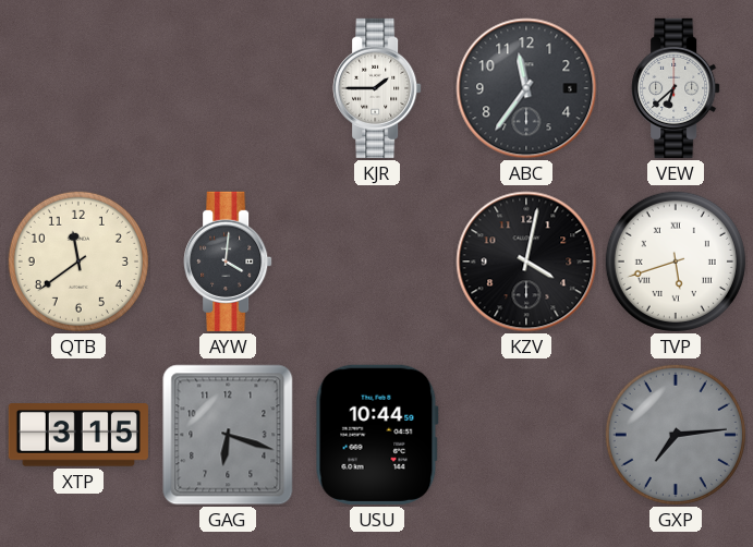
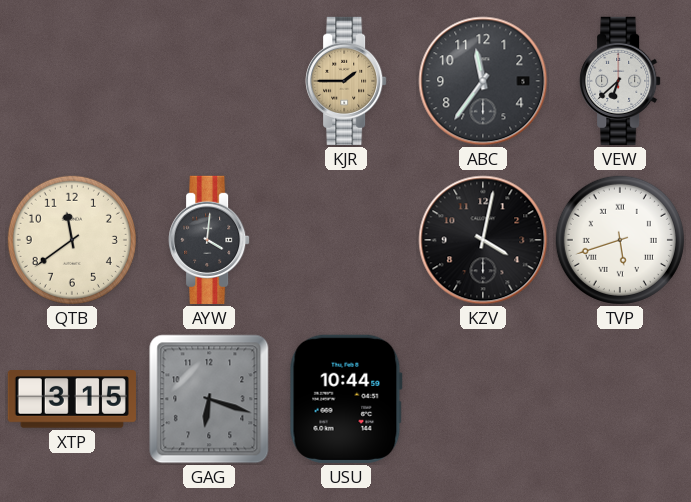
KJR dial: white -> champagne (346, 81)
GXP: 7:14 -> none (676, 435)
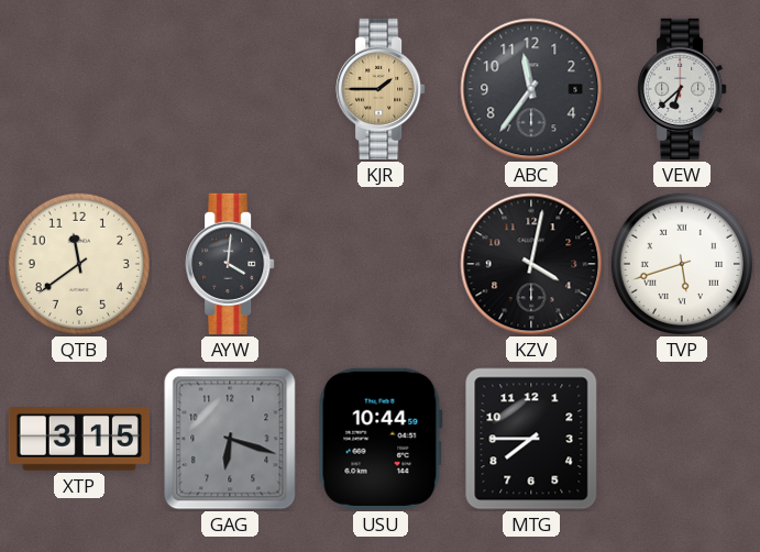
MTG: none -> 7:45 (531, 439)
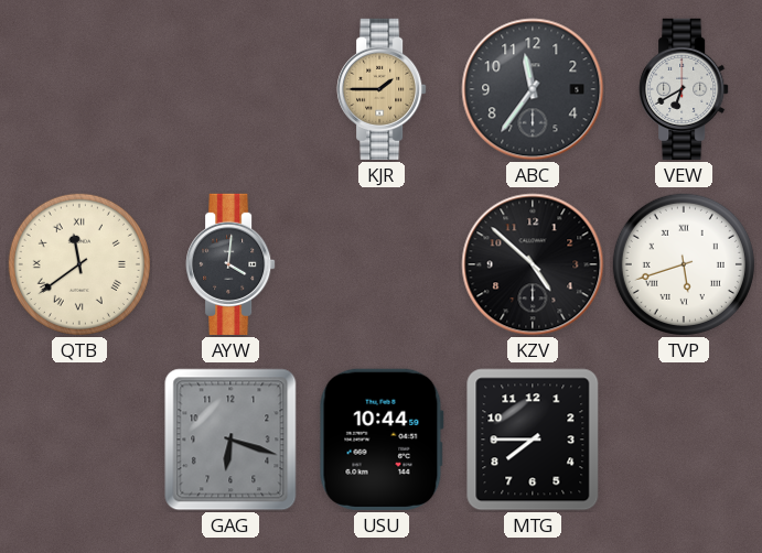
VEW: 6:38 -> 6:40 (684, 89)
QTB numerals: Arabic -> Roman (79, 264)
KZV: 4:02 -> 4:52 (533, 264)
XTP: 3:15 -> none (79, 439)
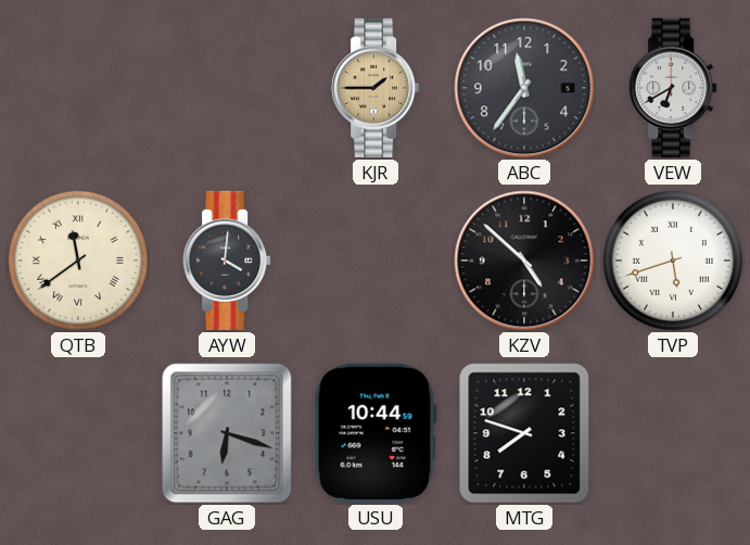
MTG: 7:45 -> 7:48 (524, 433)
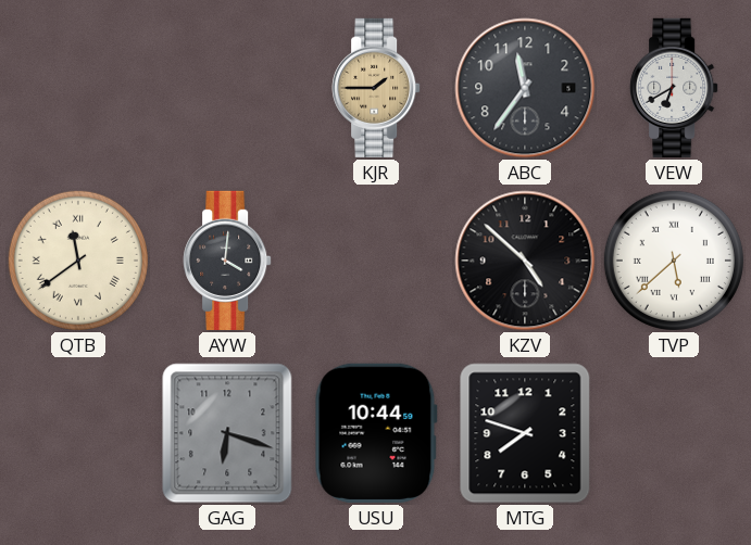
TVP: 5:42 -> 5:38 (674, 261)
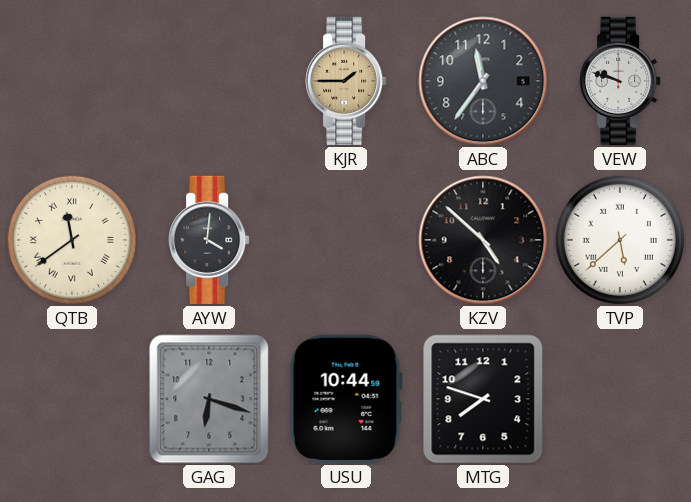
VEW: 6:40 -> 9:48 (620, 81)
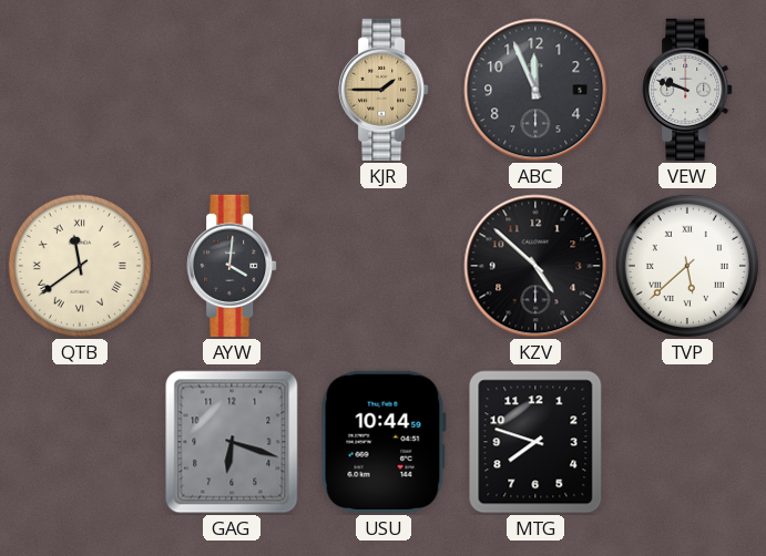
ABC: 11:36 -> 11:56 (535, 90)
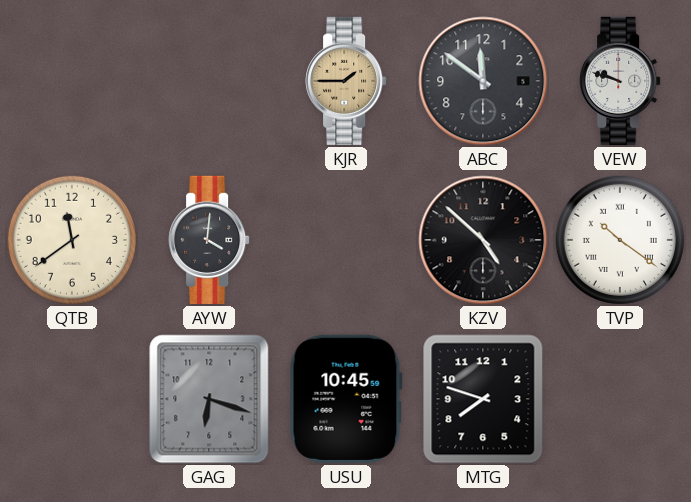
ABC: 11:56 -> 11:51 (483, 81)
QTB numerals: Roman -> Arabic (72, 240)
TVP: 5:38 -> 10:21 (620, 240)
USU: 10:44 -> 10:45 (346, 399)
